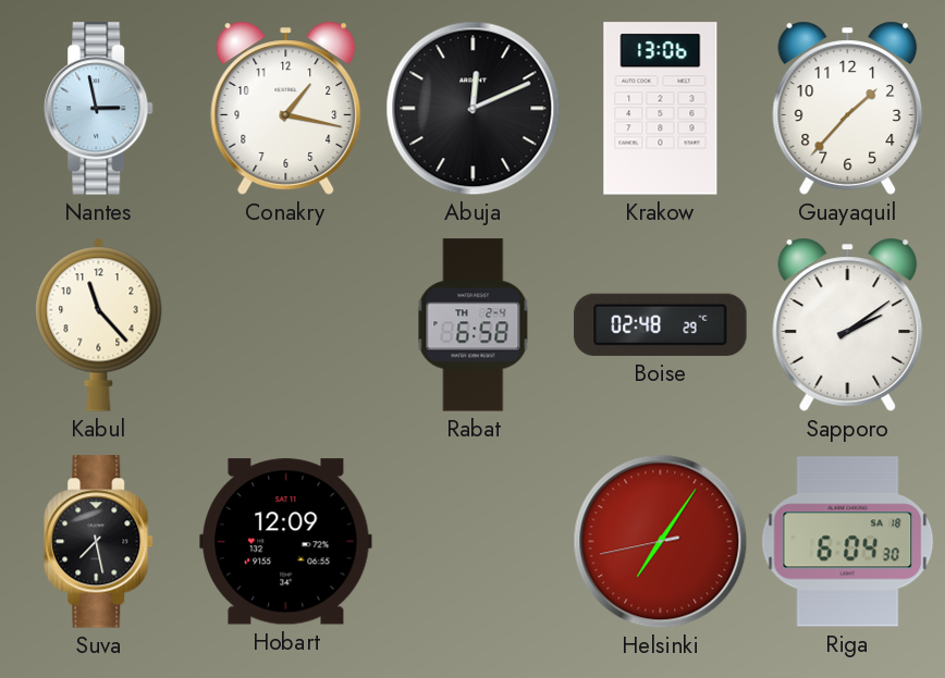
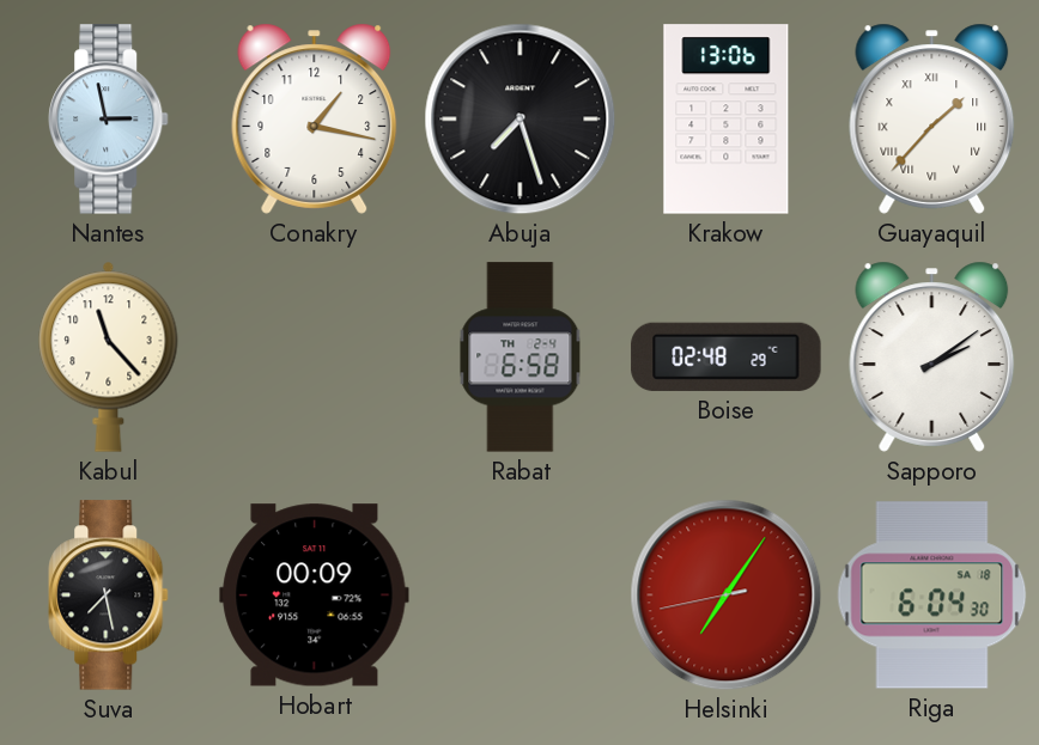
Abuja: 12:11 -> 7:27 (521, 120)
Guayaquil numerals: Arabic -> Roman (932, 118)
Hobart: 12:09 -> 00:09 (315, 596)
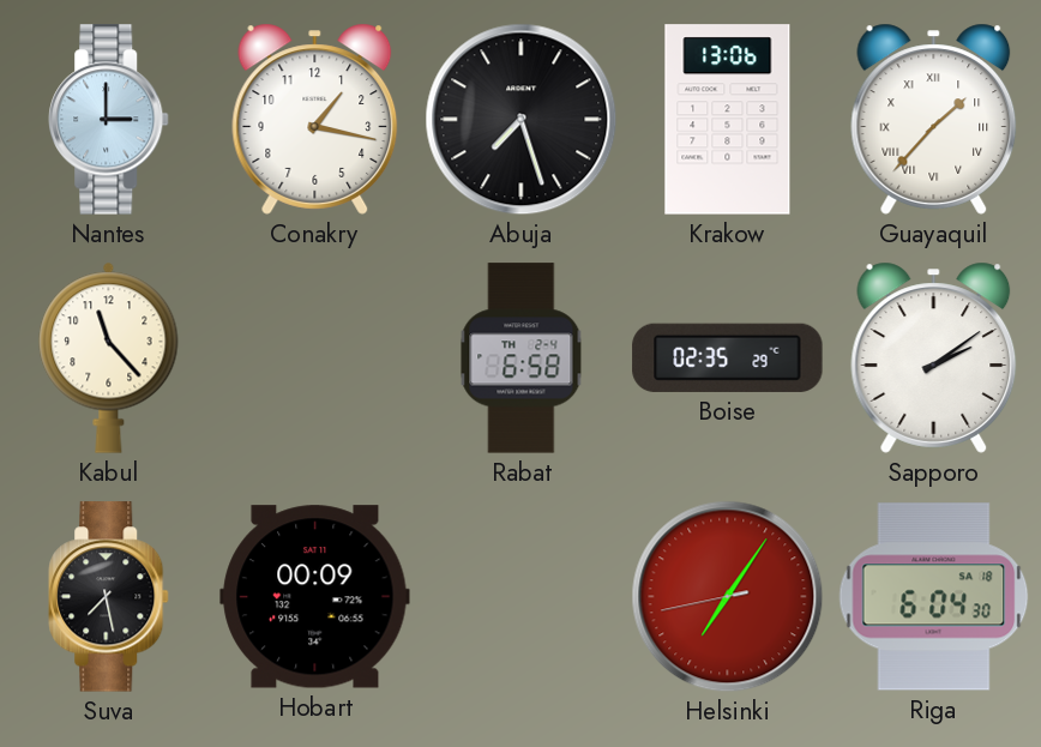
Nantes: 2:58 -> 3:00 (109, 120)
Boise: 02:48 -> 02:35 (728, 357)
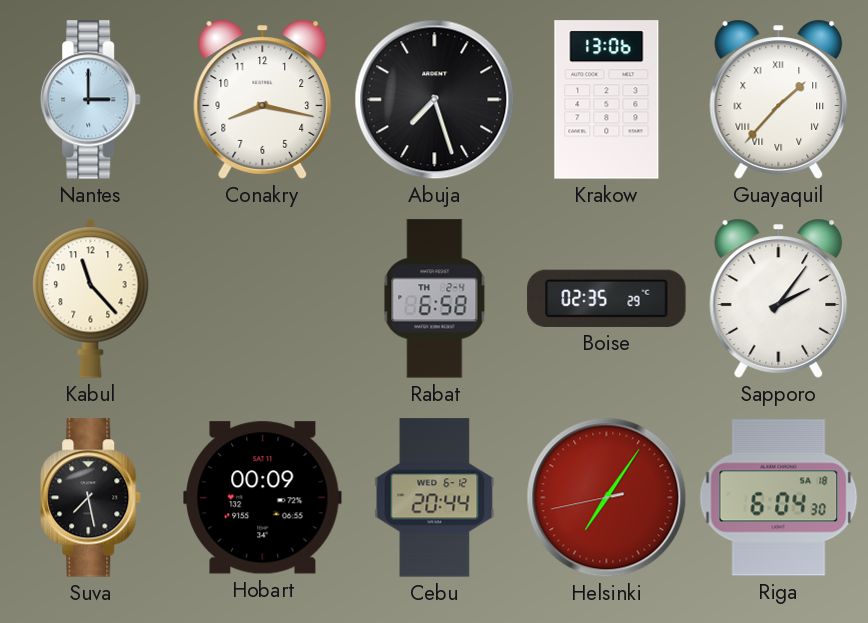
Conakry: 1:17 -> 8:17 (263, 99)
Sapporo: 2:09 -> 2:06 (779, 298)
Cebu: none -> 20:44 (435, 498)
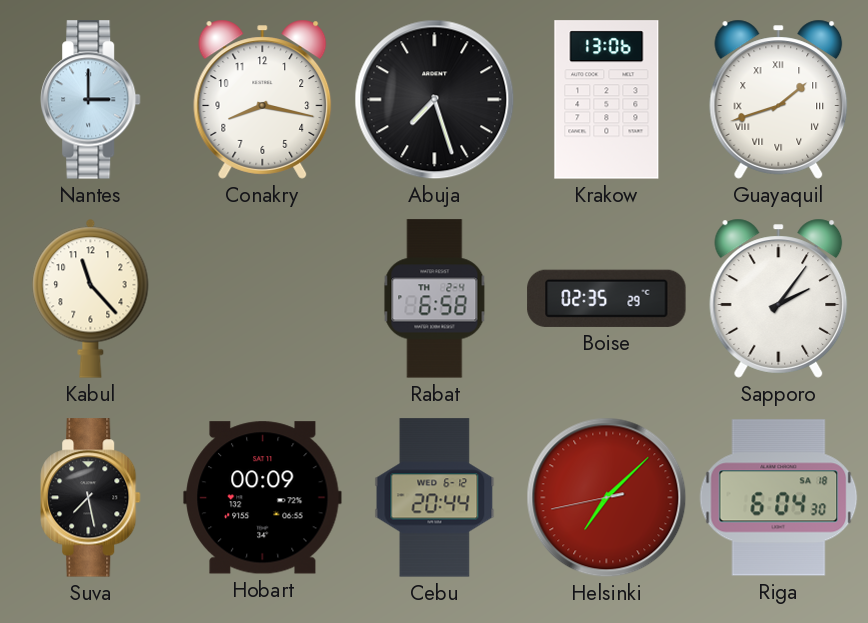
Guayaquil: 1:37 -> 1:42 (779, 99)
Helsinki: 7:05 -> 7:07 (607, 498)
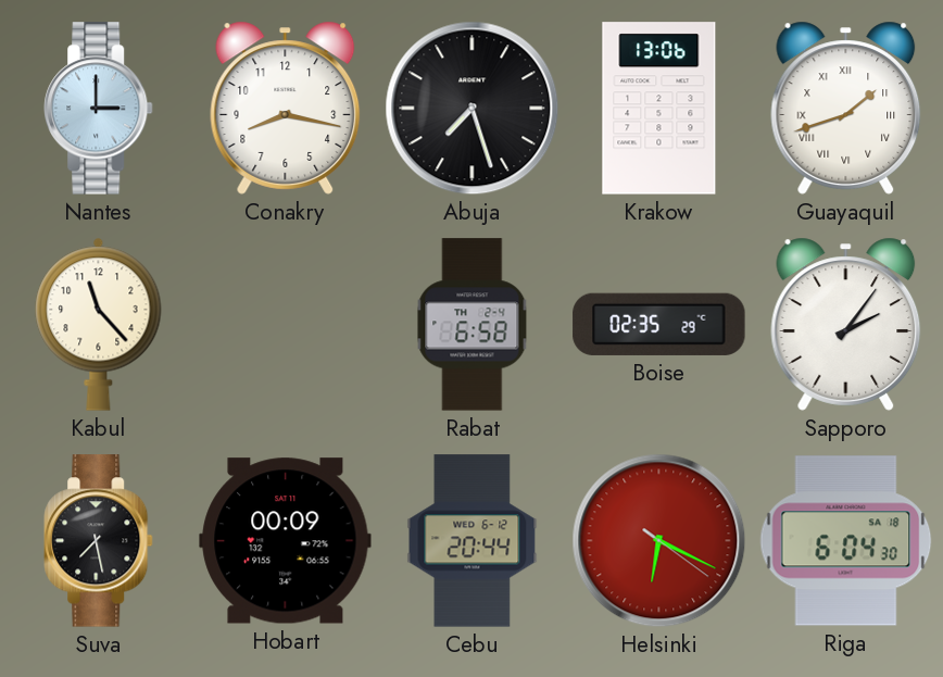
Helsinki: 7:07 -> 6:19 (659, 541)
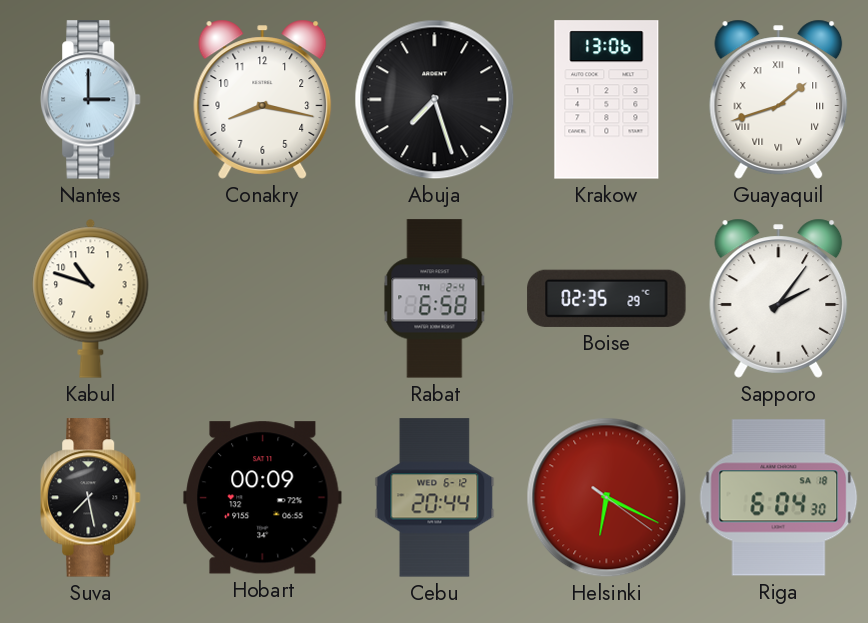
Kabul: 11:23 -> 10:48 (91, 298)
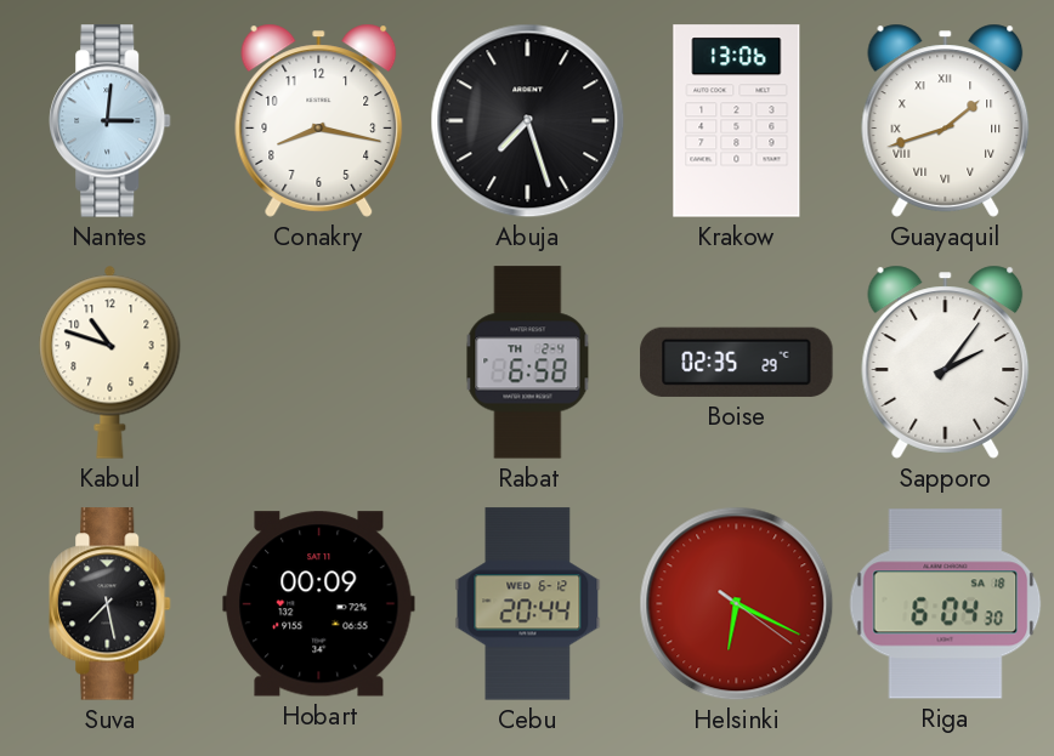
Nantes: 3:00 -> 3:01 (110, 121)
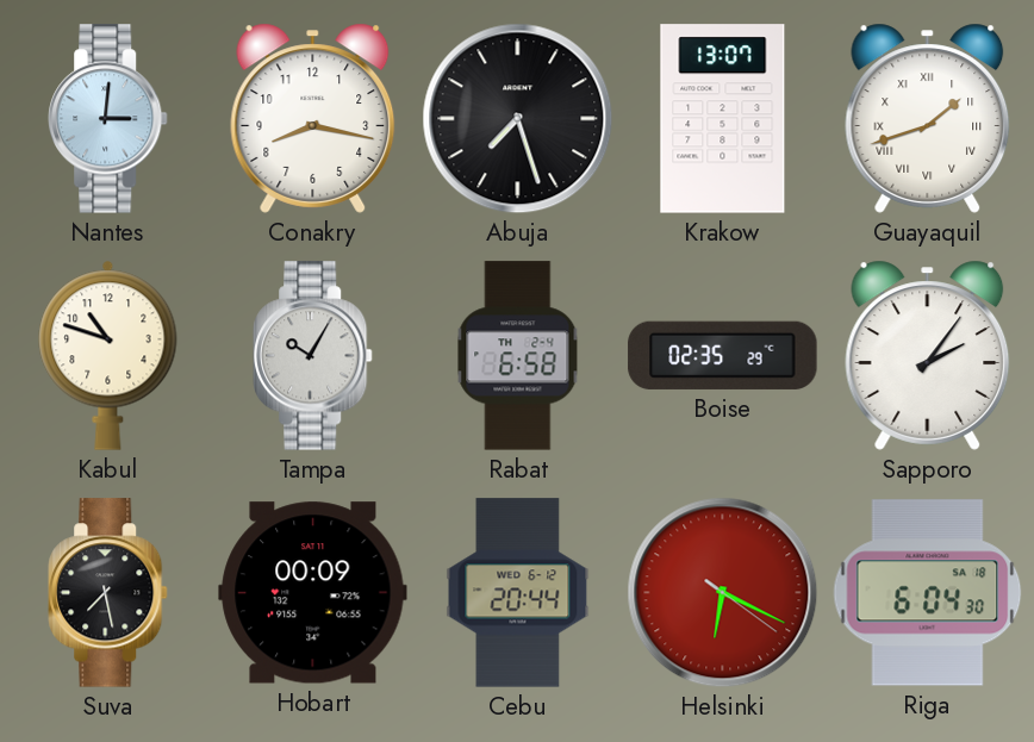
Krakow: 13:06 -> 13:07 (723, 119)
Tampa: none -> 10:05 (313, 356)
